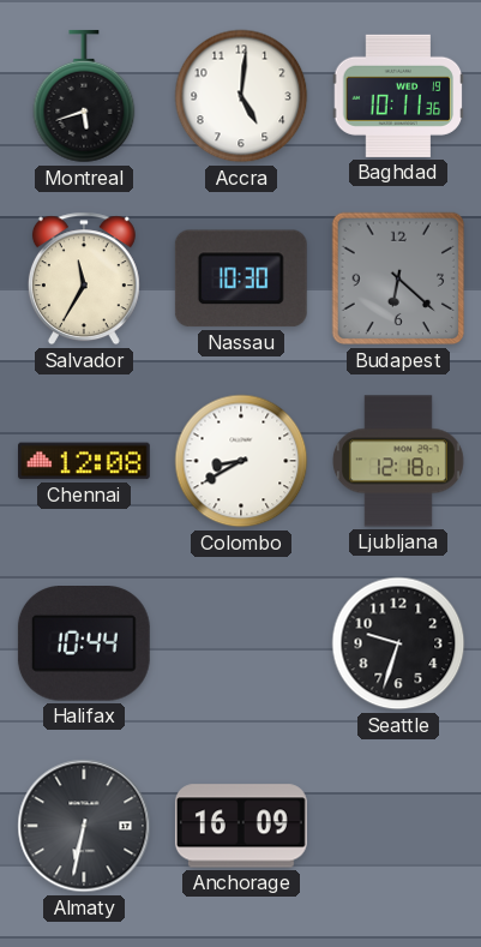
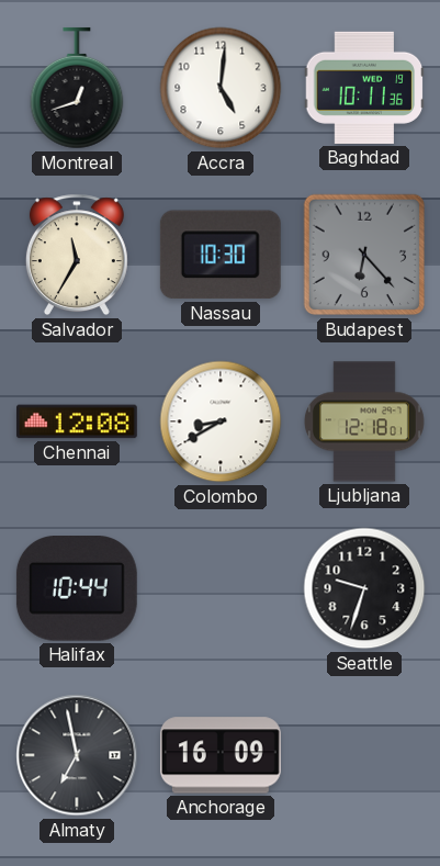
Montreal: 5:42 -> 12:42 (77, 88)
Budapest: 6:22 -> 6:23 (364, 255)
Almaty: 6:32 -> 6:58 (77, 755)
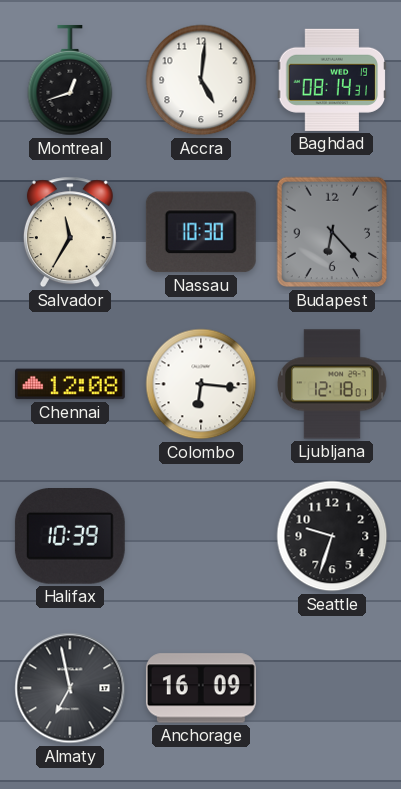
Baghdad: 10:11 -> 08:14 (332, 80)
Colombo: 8:40 -> 6:16 (201, 384)
Halifax: 10:44 -> 10:39 (70, 537)
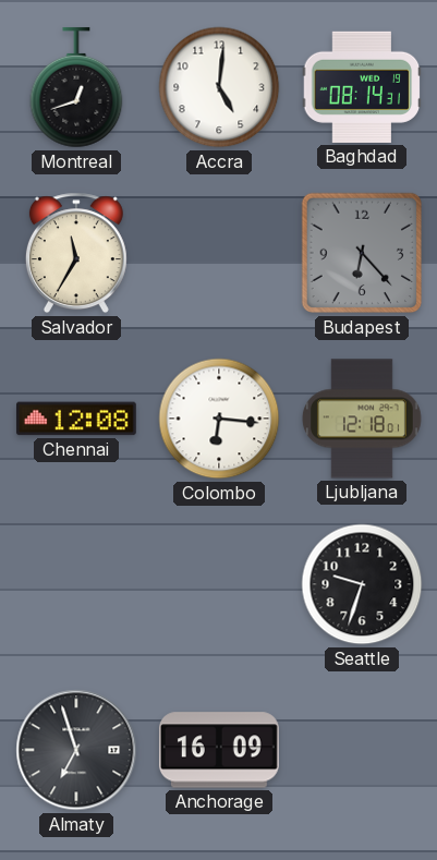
Nassau: 10:30 -> none (201, 232)
Halifax: 10:39 -> none (70, 537)
Almaty: 6:58 -> 6:57 (76, 750)
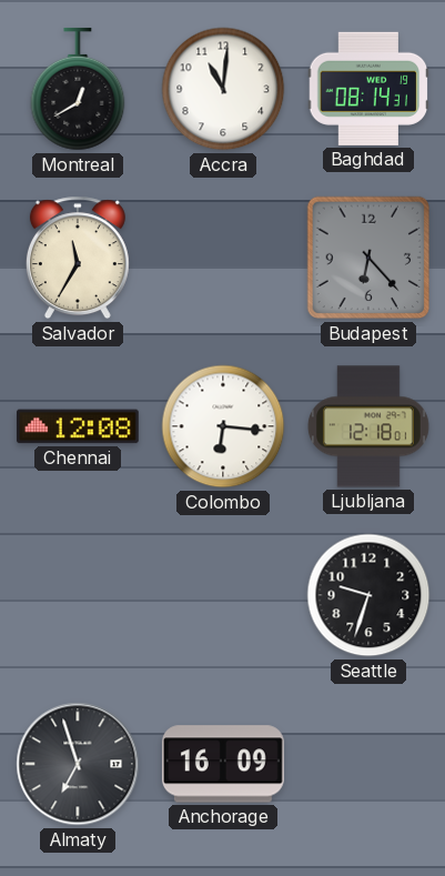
Montreal: 12:42 -> 12:40 (78, 89)
Accra: 5:01 -> 11:01 (223, 89)
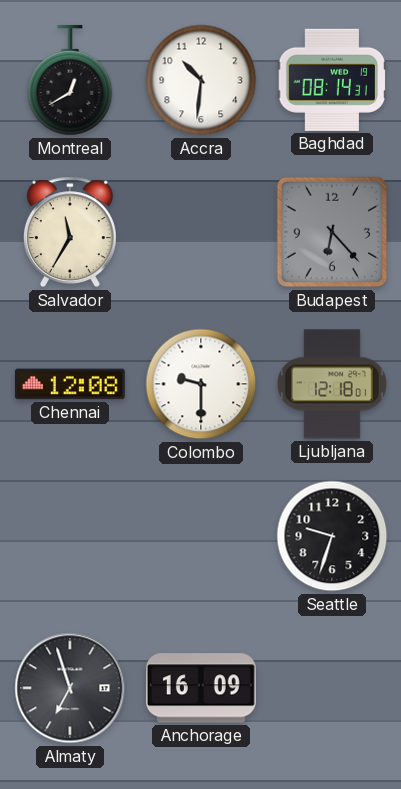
Accra: 11:01 -> 10:31 (201, 80)
Colombo: 6:16 -> 9:30 (201, 384)
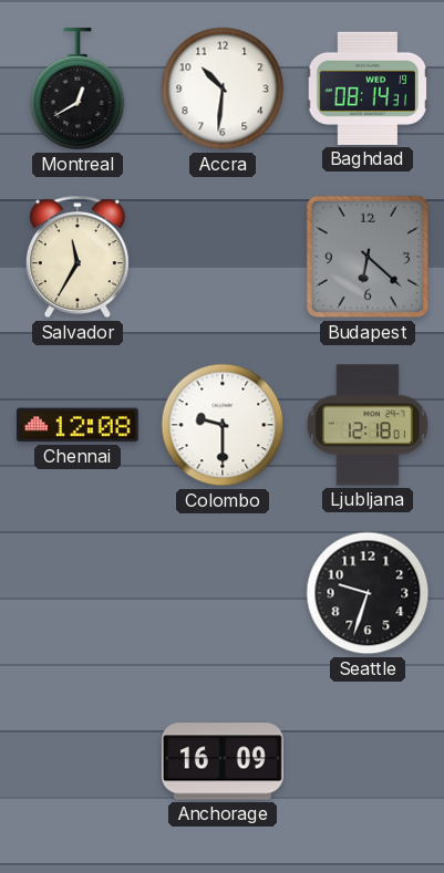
Budapest: 6:23 -> 6:22 (368, 257)
Almaty: 6:57 -> none (70, 688)
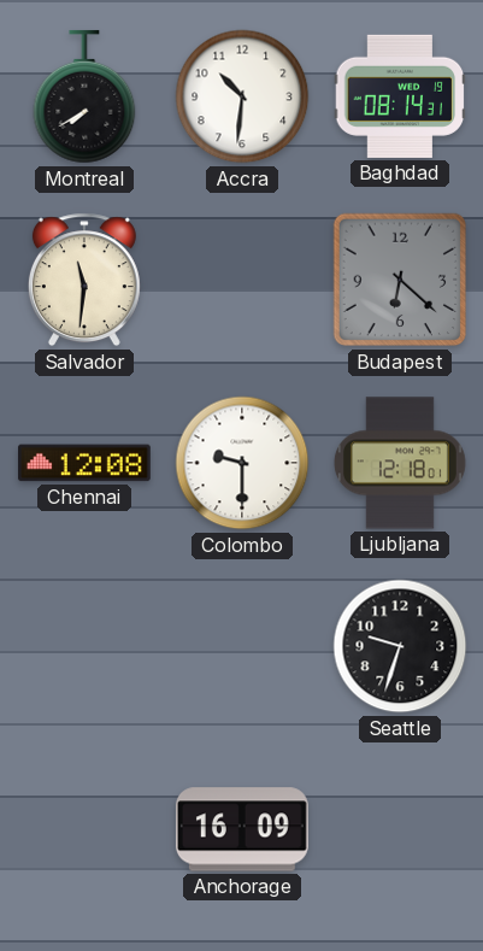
Montreal: 12:40 -> 7:40 (84, 96)
Salvador: 11:35 -> 11:31 (84, 280)
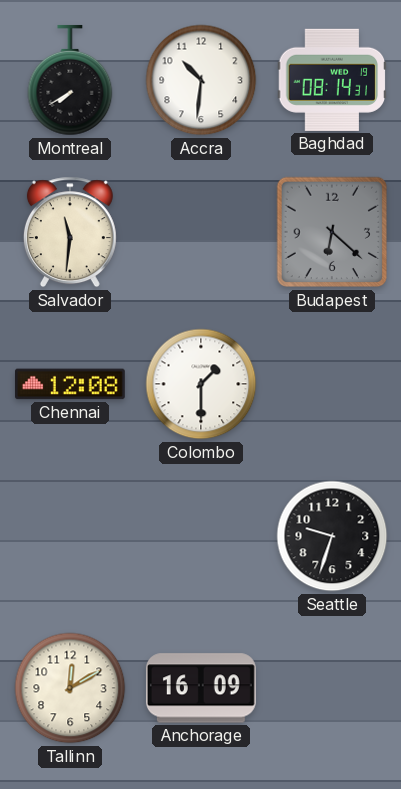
Colombo: 9:30 -> 1:30 (201, 384)
Ljubljana: 12:18 -> none (400, 463)
Tallinn: none -> 12:10 (70, 688)
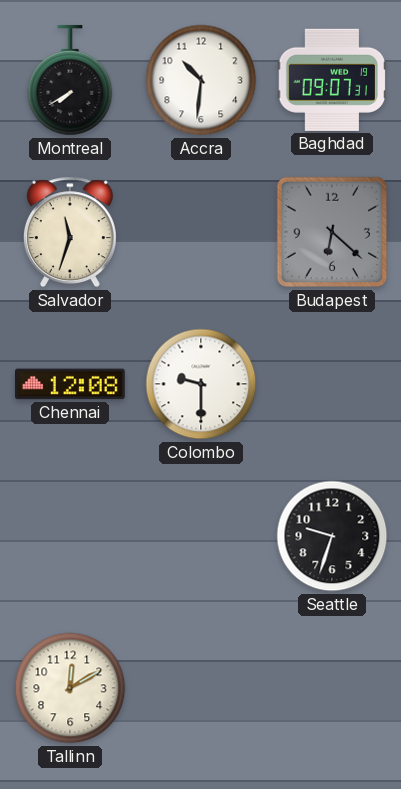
Baghdad: 08:14 -> 09:07 (332, 80)
Salvador: 11:31 -> 11:33 (70, 232)
Colombo: 1:30 -> 9:30 (201, 384)
Anchorage: 16:09 -> none (201, 688)
